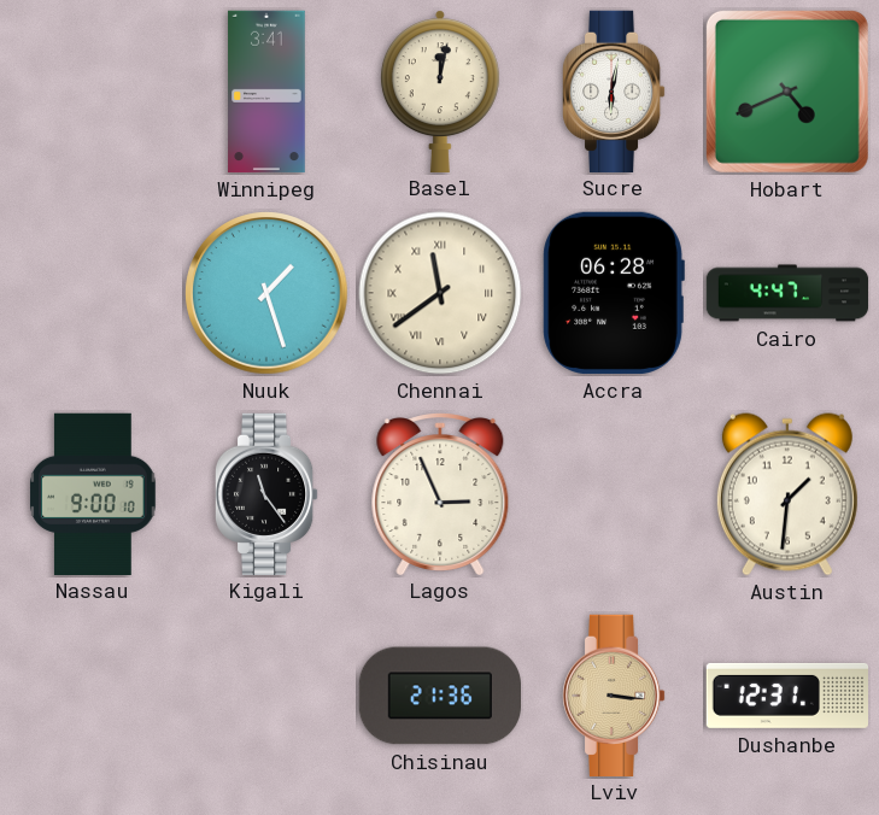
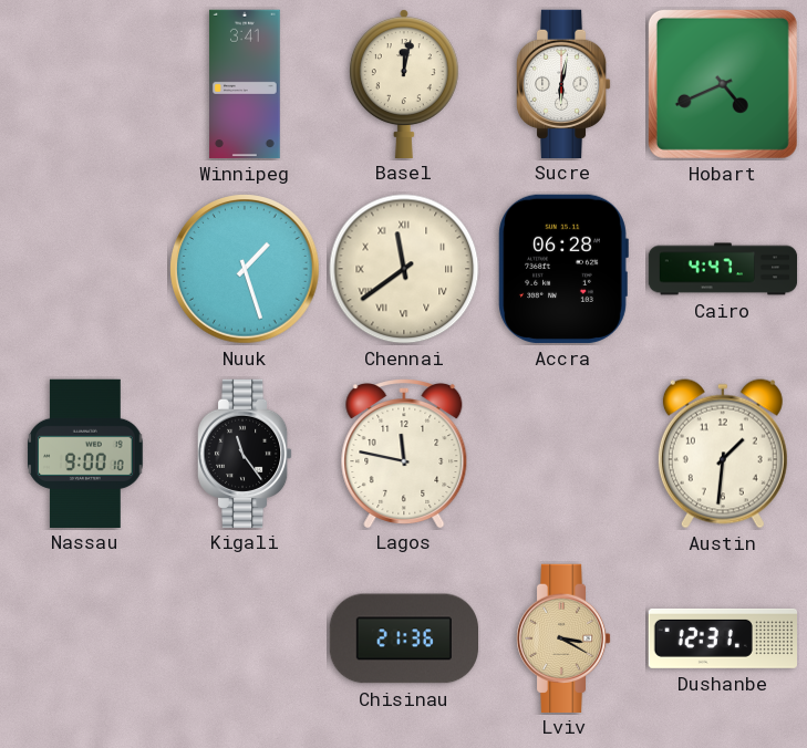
Lagos: 2:56 -> 11:47 (404, 454)
Lviv: 3:16 -> 3:20 (563, 637)
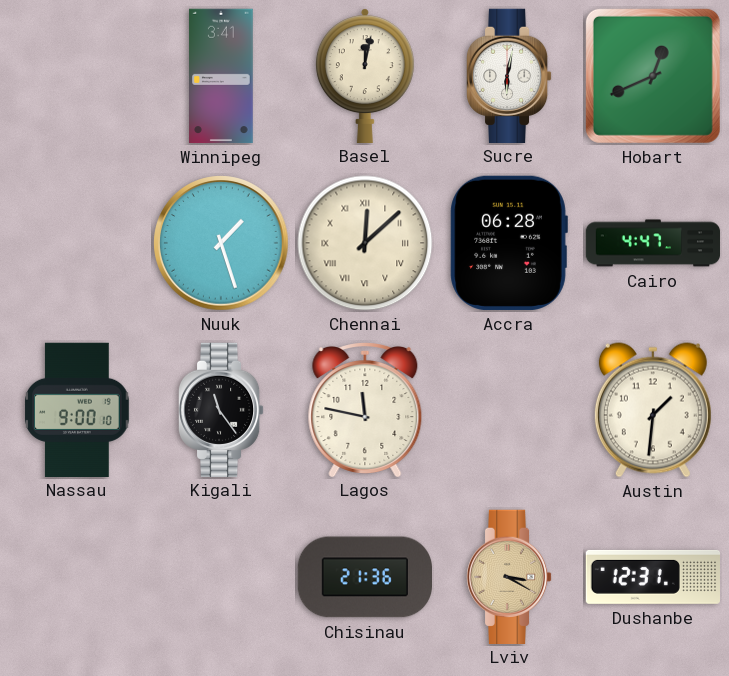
Hobart: 4:41 -> 12:41 (653, 76)
Chennai: 11:39 -> 12:08 (365, 243)
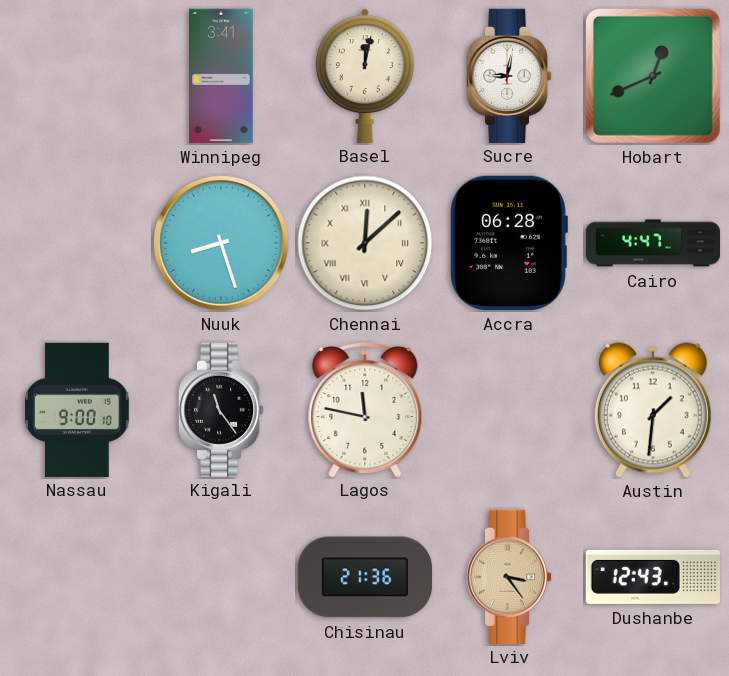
Sucre: 6:02 -> 9:02 (509, 75)
Nuuk: 1:27 -> 8:27 (221, 243)
Lviv: 3:20 -> 3:24 (509, 576)
Dushanbe: 12:31 -> 12:43 (652, 577)
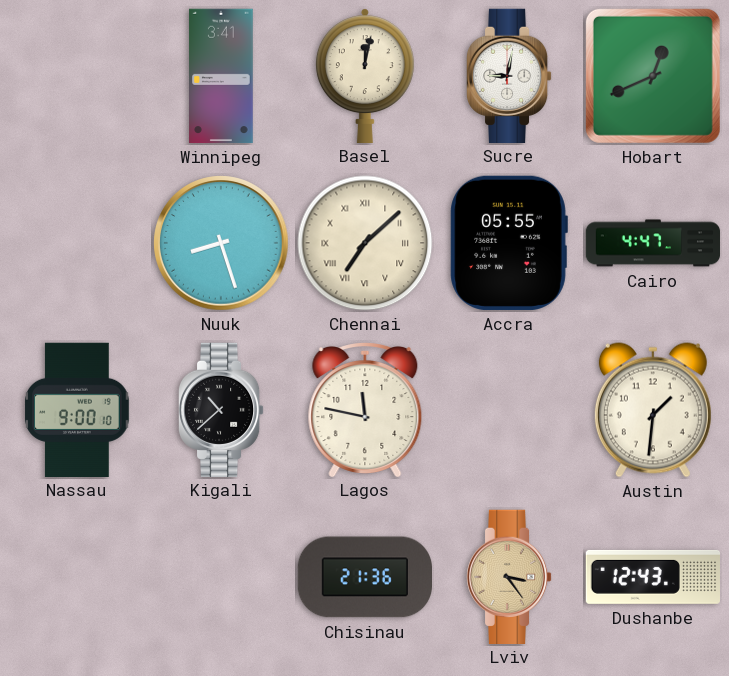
Chennai: 12:08 -> 7:08 (365, 243)
Accra: 06:28 -> 05:55 (509, 243)
Kigali: 11:24 -> 10:38 (221, 409)
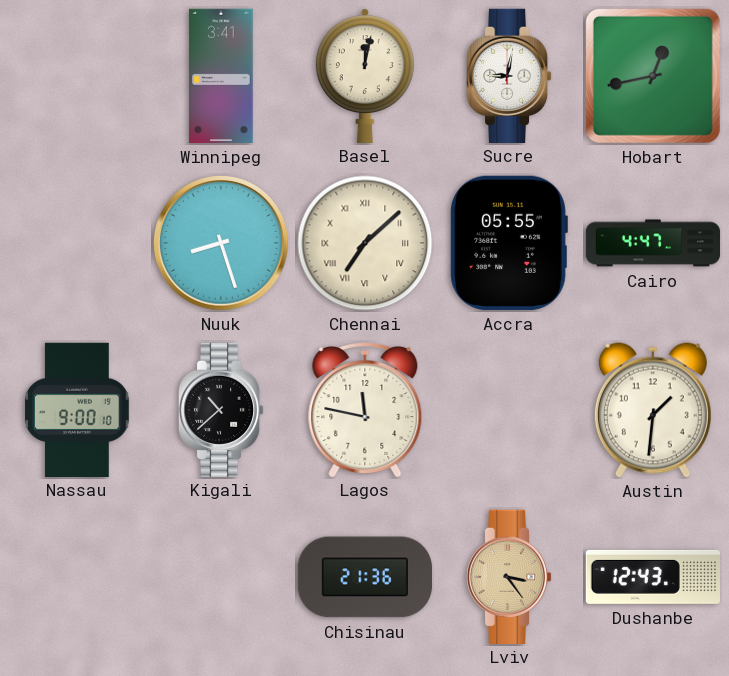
Hobart: 12:41 -> 12:43 (653, 76)
